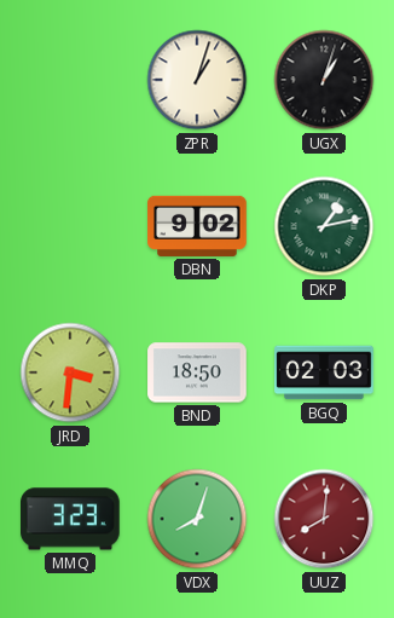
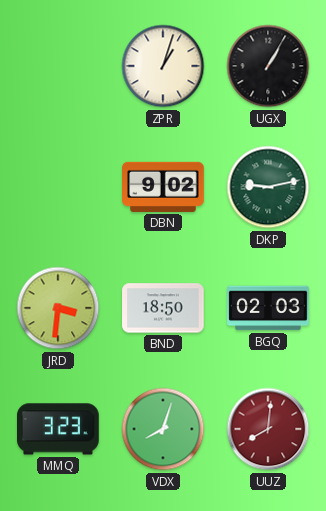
UGX: 1:03 -> 1:05 (268, 66)
DKP: 1:13 -> 9:13 (268, 187)
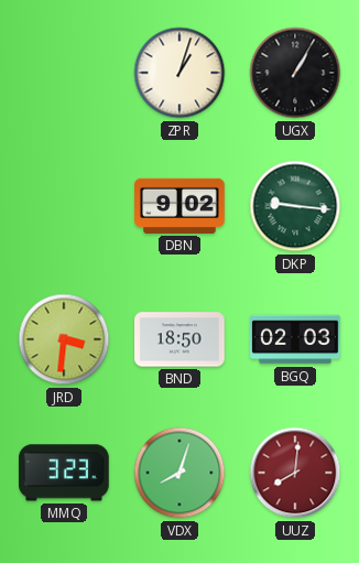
DKP: 9:13 -> 9:16 (295, 206)
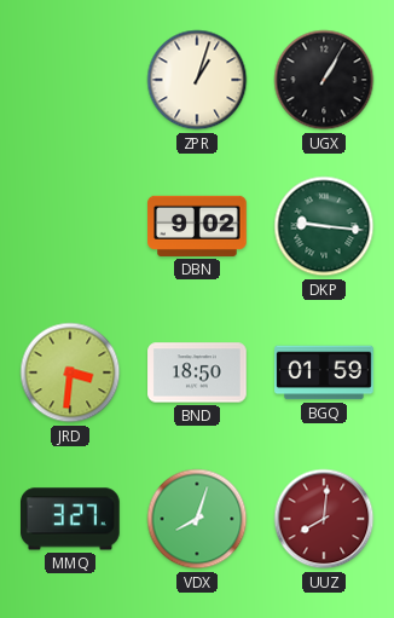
BGQ: 02:03 -> 01:59 (324, 372)
MMQ: 3:23 -> 3:27 (71, 519)
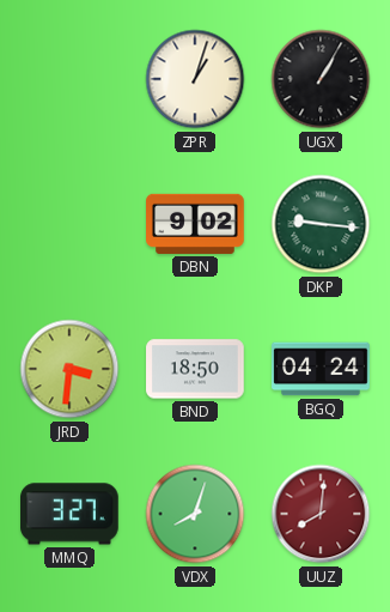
BGQ: 01:59 -> 04:24 (321, 369)
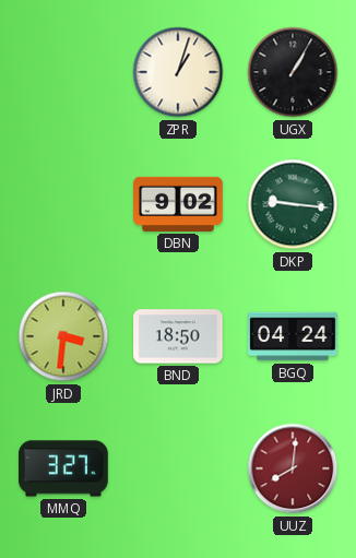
VDX: 8:03 -> none (195, 514)
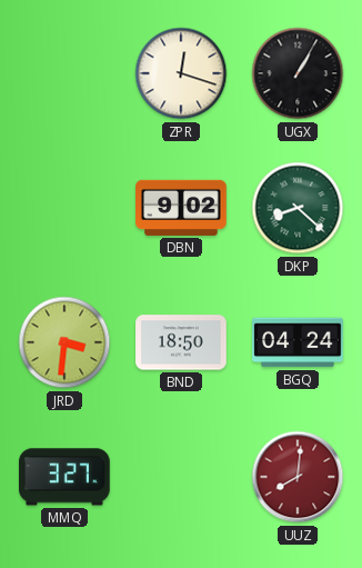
ZPR: 1:03 -> 12:18 (181, 73)
DKP: 9:16 -> 8:22 (298, 208)
